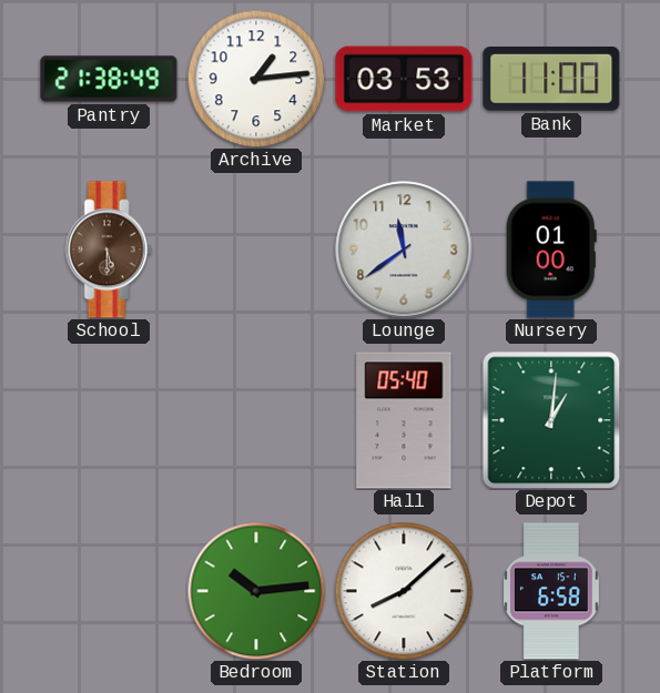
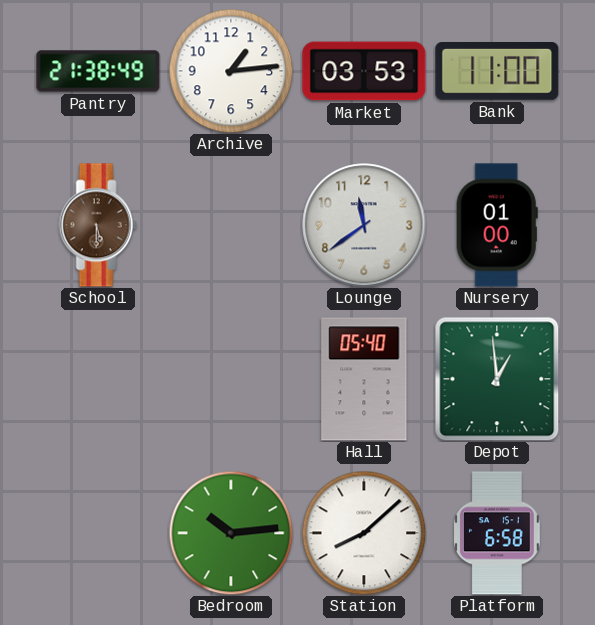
Depot: 1:01 -> 12:59 (497, 379)
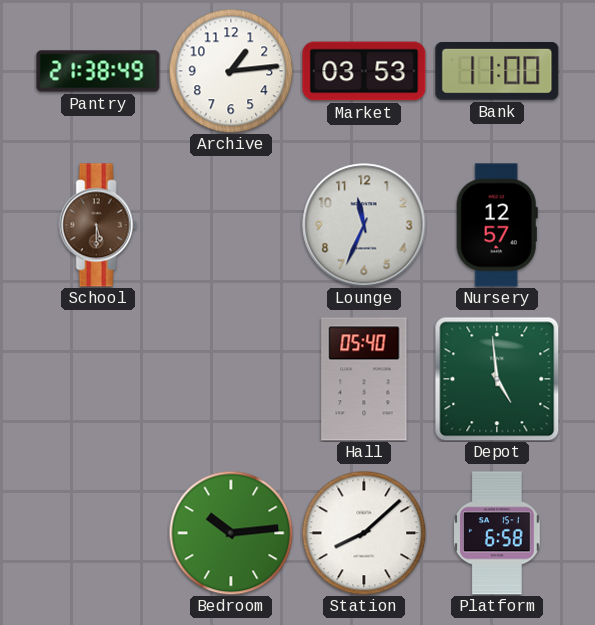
Lounge: 11:39 -> 11:34 (364, 225)
Nursery: 01:00 -> 12:57 (497, 225)
Depot: 12:59 -> 4:59 (497, 379)
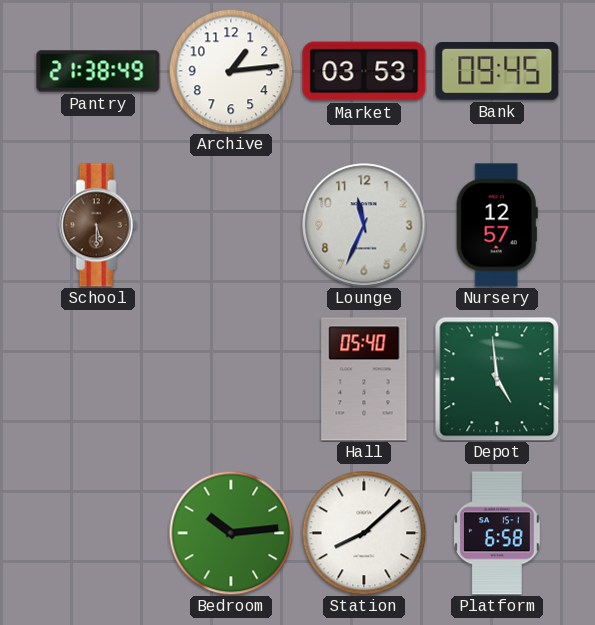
Bank: 11:00 -> 09:45 (497, 72)
